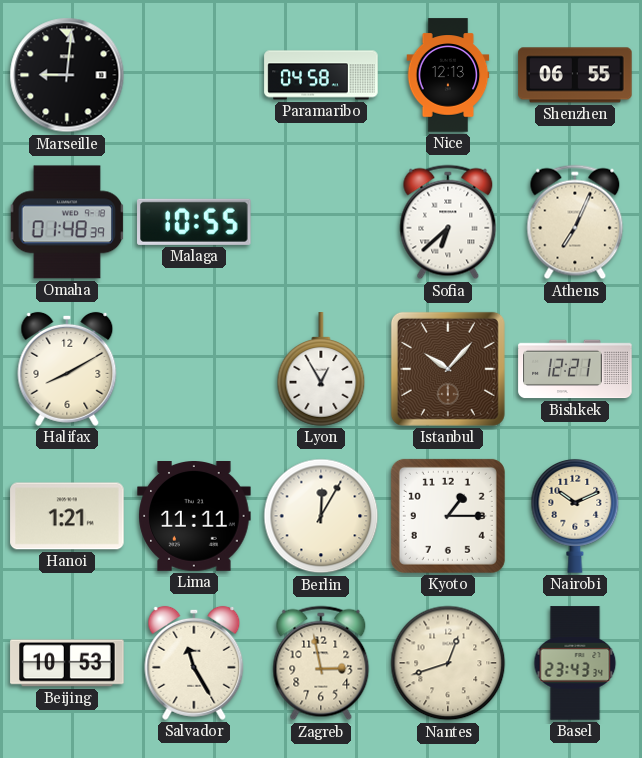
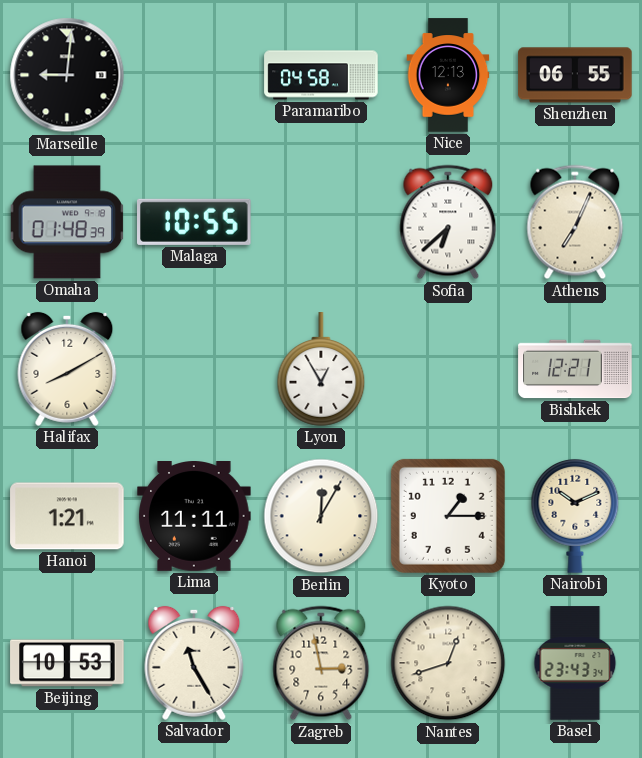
Istanbul: 10:07 -> none (448, 369)
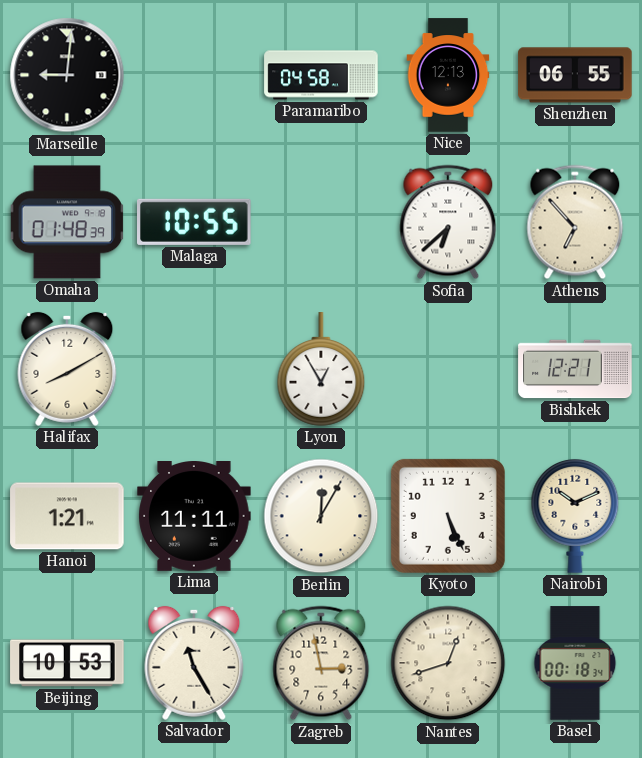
Athens: 7:04 -> 6:53 (575, 222)
Kyoto: 1:15 -> 5:26 (448, 516)
Basel: 23:43 -> 00:18 (575, 663)
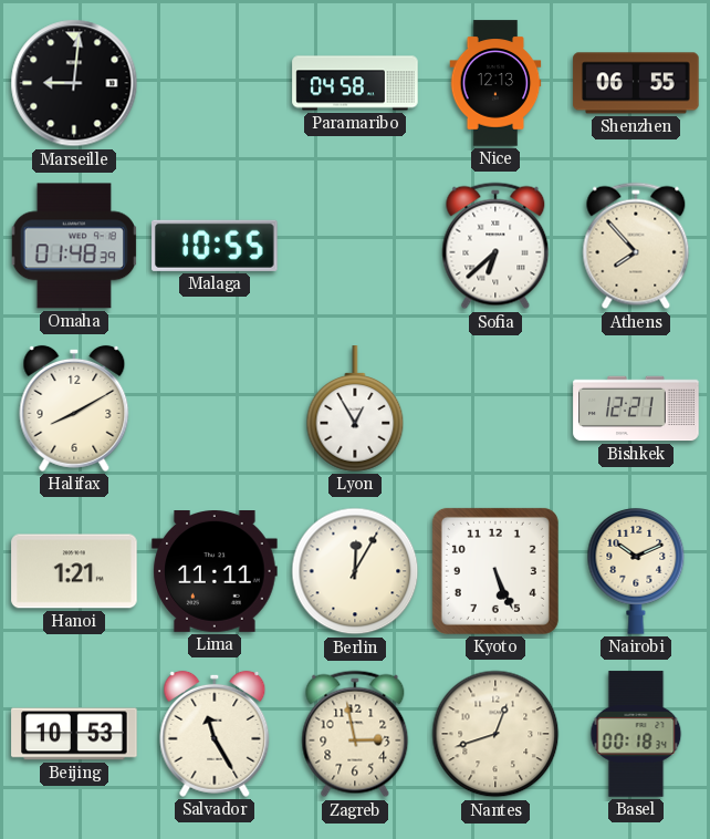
Athens: 6:53 -> 7:53 (636, 246)
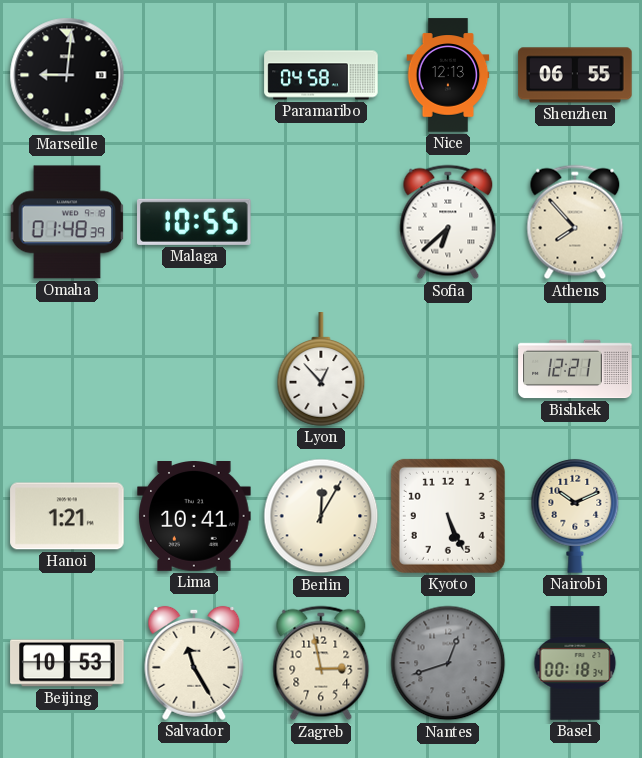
Halifax: 8:10 -> none (74, 408)
Lyon: 12:55 -> 12:53 (321, 369)
Lima: 11:11 -> 10:41 (194, 517)
Nantes dial: cream -> grey (448, 663)
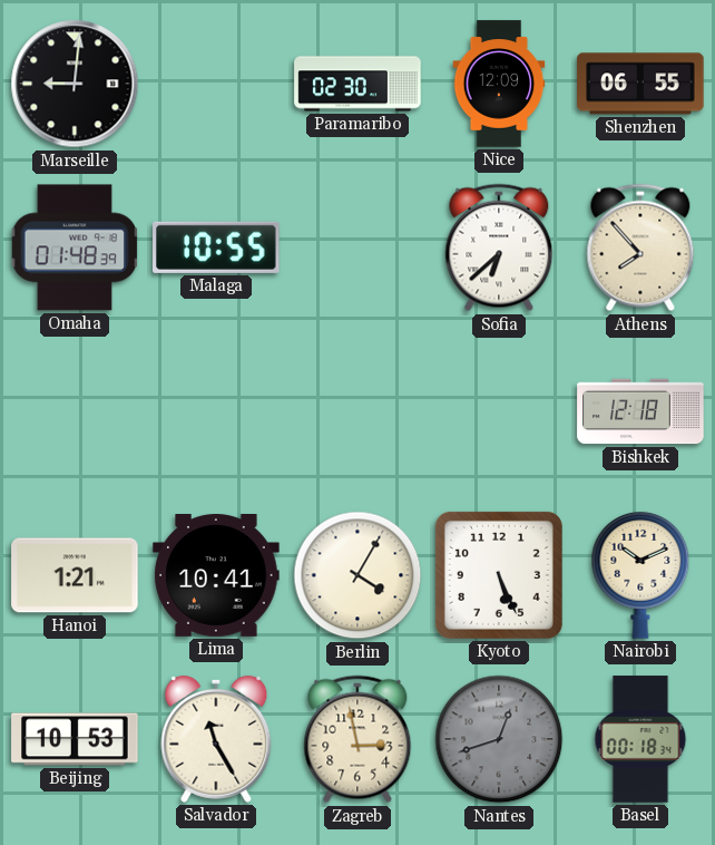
Paramaribo: 04:58 -> 02:30 (357, 84)
Nice: 12:13 -> 12:09 (499, 84)
Lyon: 12:53 -> none (321, 369)
Bishkek: 12:21 -> 12:18 (640, 411)
Berlin: 12:05 -> 4:05 (357, 575)
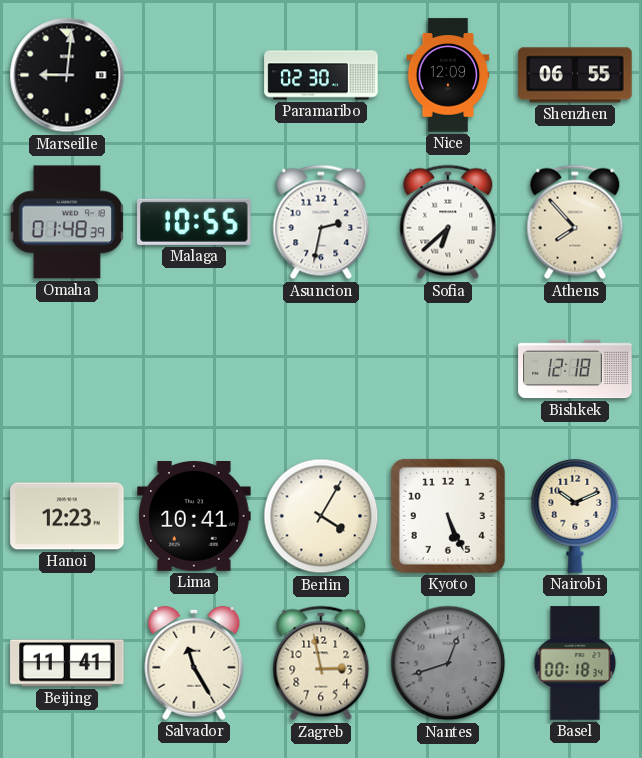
Asuncion: none -> 2:32 (321, 222)
Hanoi: 1:21 -> 12:23 (67, 516)
Beijing: 10:53 -> 11:41 (67, 663)
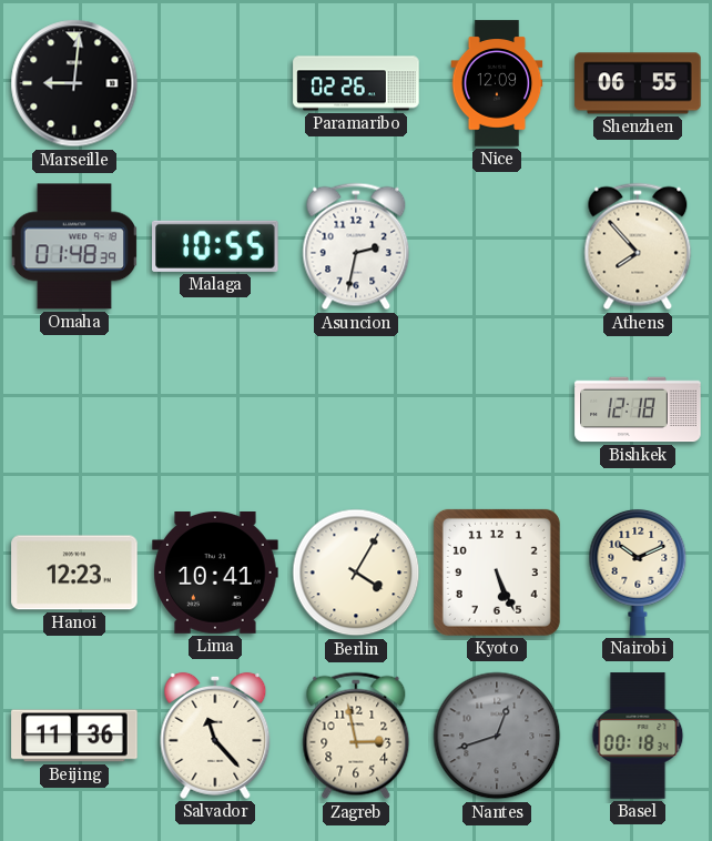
Paramaribo: 02:30 -> 02:26 (356, 83)
Sofia: 6:38 -> none (448, 222)
Beijing: 11:41 -> 11:36 (74, 736)
Salvador: 11:25 -> 11:23 (215, 736)
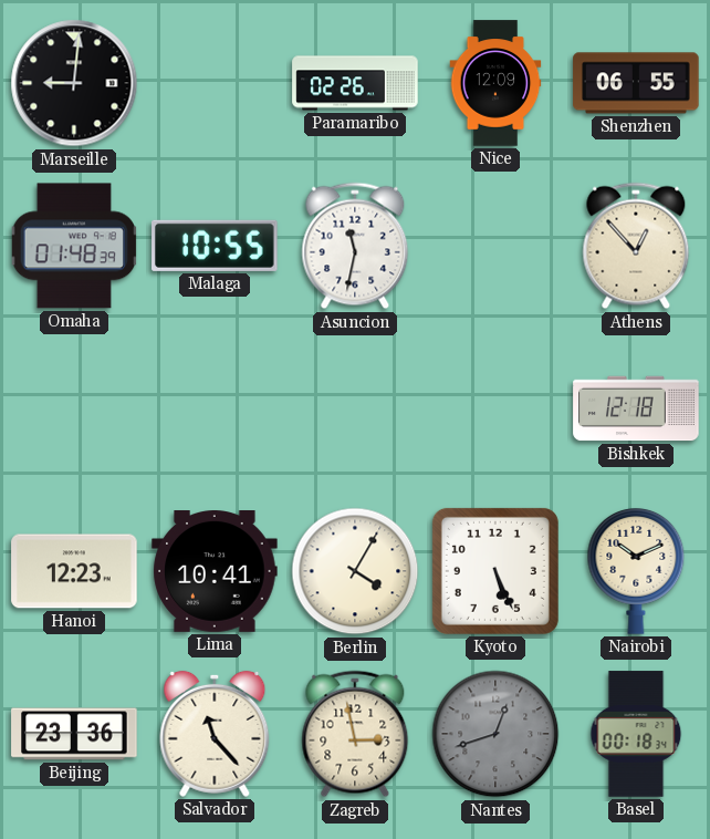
Asuncion: 2:32 -> 11:32 (355, 246)
Athens: 7:53 -> 12:53 (636, 246)
Beijing: 11:36 -> 23:36 (74, 734)
